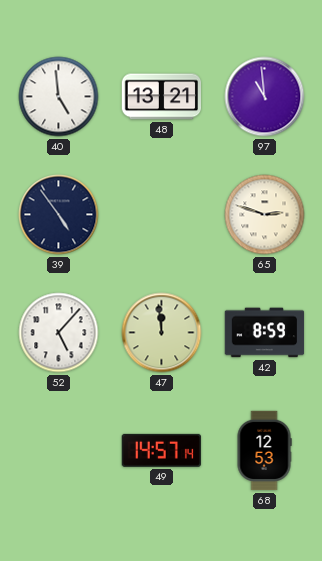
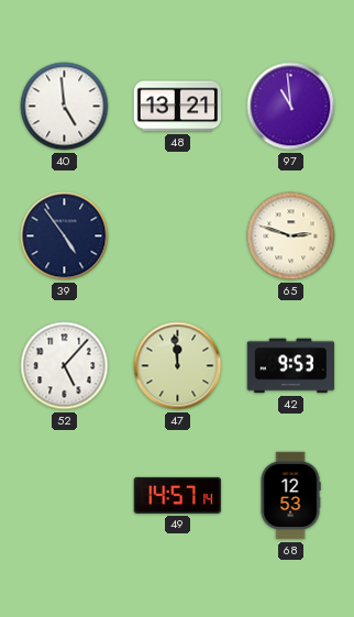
42: 8:59 -> 9:53 (291, 366)
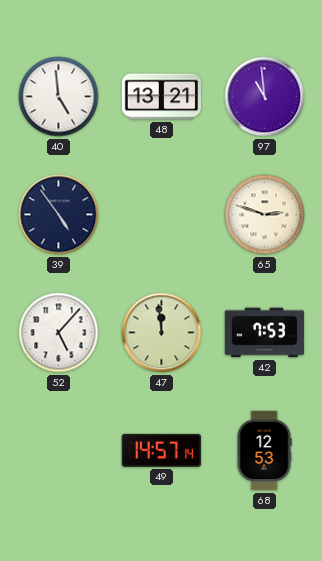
42: 9:53 -> 7:53 (265, 333)
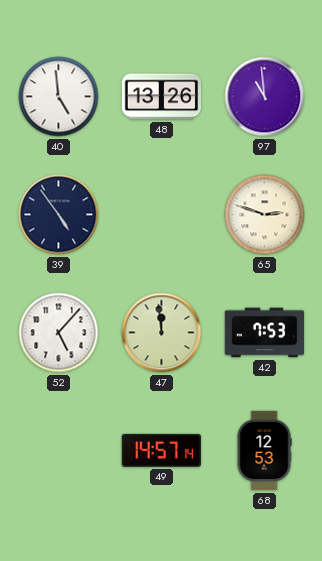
48: 13:21 -> 13:26 (161, 97)
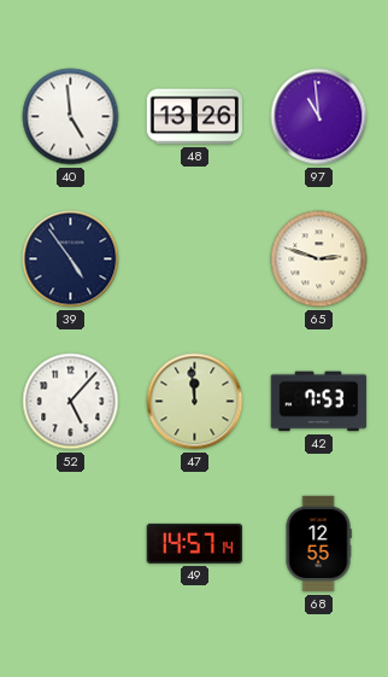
68: 12:53 -> 12:55 (318, 544)
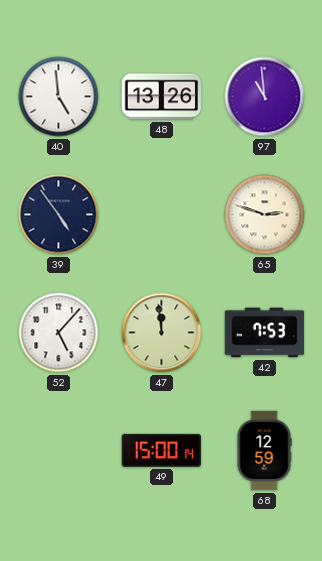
49: 14:57 -> 15:00 (161, 450)
68: 12:55 -> 12:59 (264, 451)
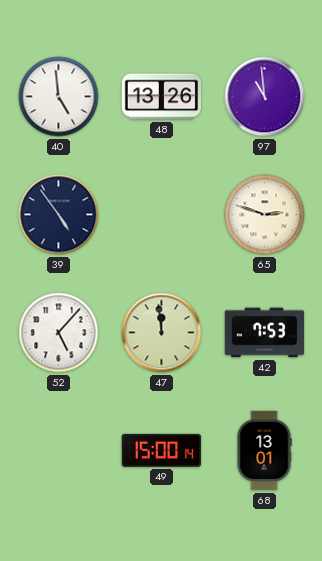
68: 12:59 -> 13:01 (264, 451)
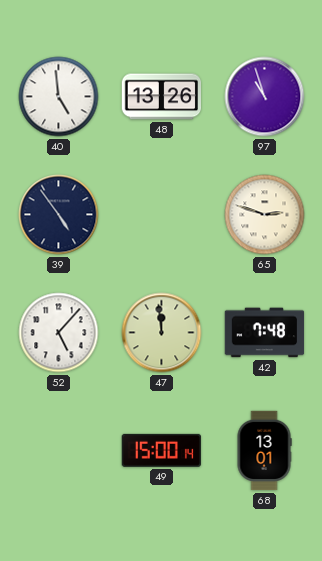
97: 10:59 -> 10:57 (265, 97)
42: 7:53 -> 7:48 (265, 333)
